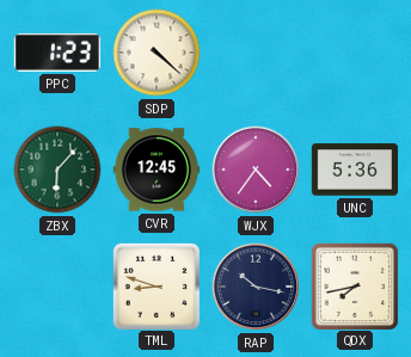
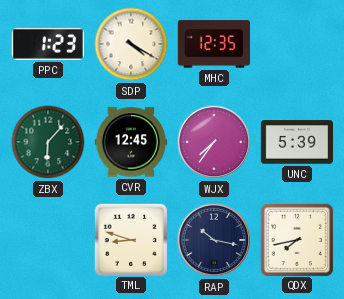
SDP: 4:22 -> 4:20 (131, 44)
MHC: none -> 12:35 (213, 44)
WJX: 4:36 -> 7:36 (214, 142)
UNC: 5:36 -> 5:39 (296, 142)
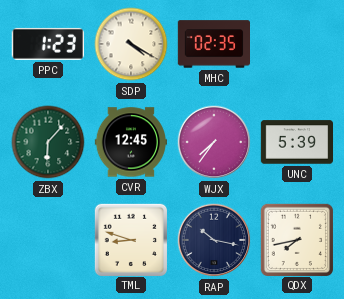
MHC: 12:35 -> 02:35 (213, 44)
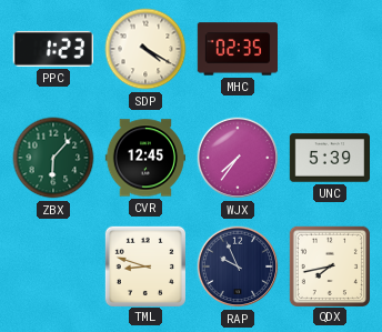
RAP: 10:17 -> 9:56 (238, 266)
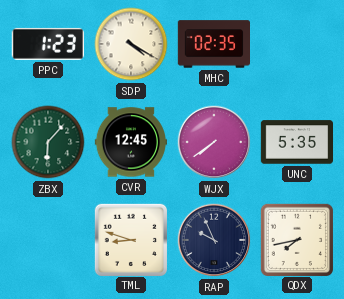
WJX: 7:36 -> 7:39 (214, 142)
UNC: 5:39 -> 5:35 (296, 142)
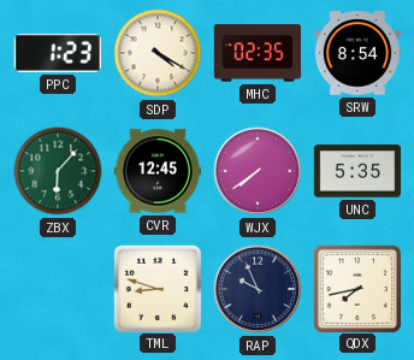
SRW: none -> 8:54 (356, 53)
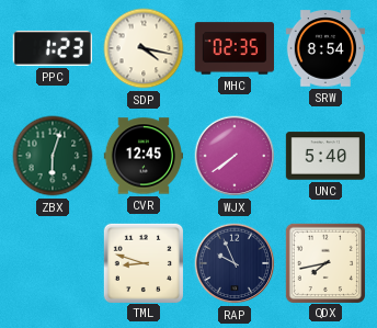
SDP: 4:20 -> 4:17 (144, 48)
ZBX: 6:07 -> 6:03 (53, 156)
UNC: 5:35 -> 5:40 (324, 156)
